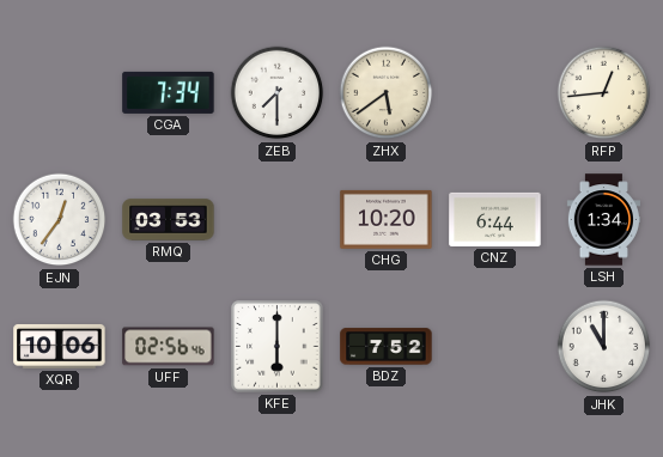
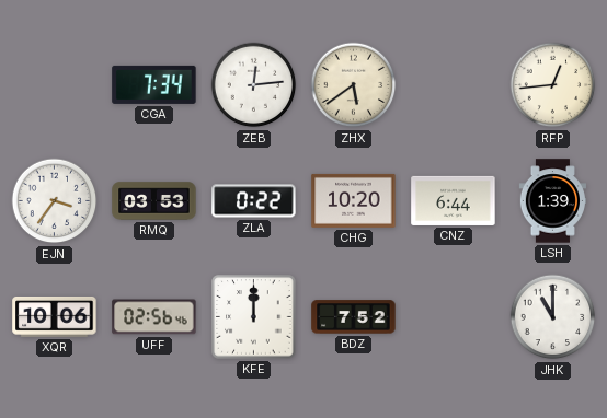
ZEB: 7:30 -> 12:14 (254, 85)
EJN: 12:36 -> 3:36 (55, 201)
ZLA: none -> 0:22 (254, 201)
LSH: 1:34 -> 1:39 (552, 201)
KFE: 6:00 -> 12:00 (254, 317)
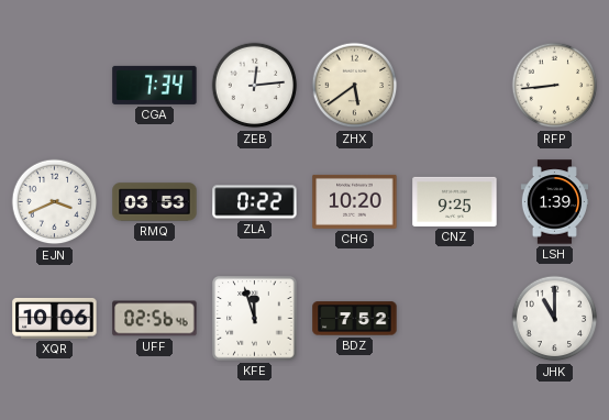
RFP: 12:44 -> 8:44 (555, 86)
EJN: 3:36 -> 3:41 (55, 202)
CNZ: 6:44 -> 9:25 (455, 201)
KFE: 12:00 -> 11:57 (255, 319)
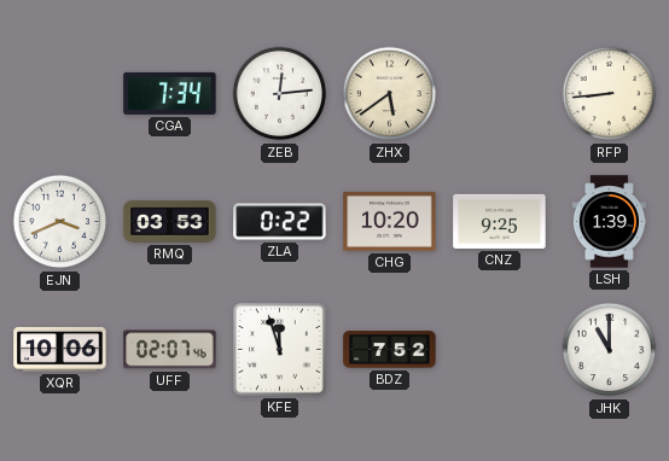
UFF: 02:56 -> 02:07 (170, 350)
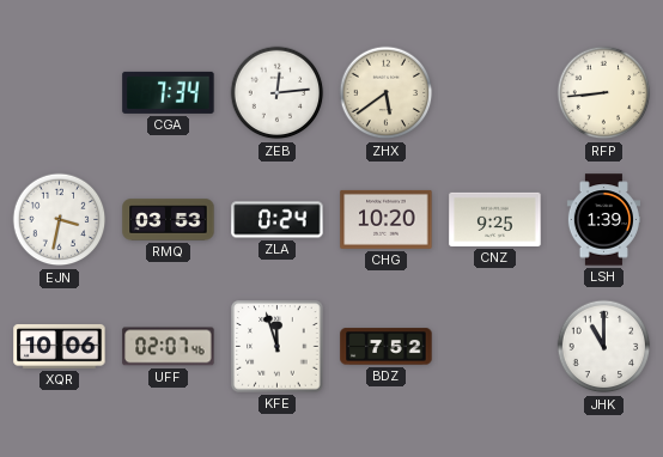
EJN: 3:41 -> 3:32 (60, 220)
ZLA: 0:22 -> 0:24 (278, 220)
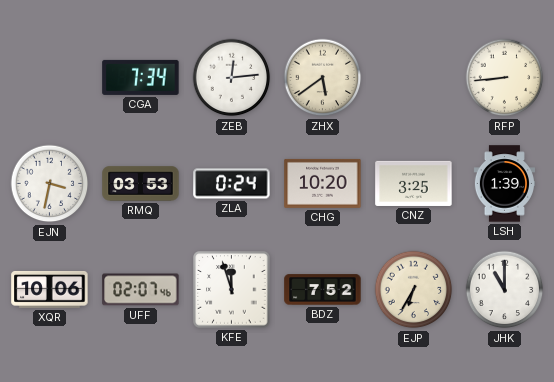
CNZ: 9:25 -> 3:25 (414, 183)
EJP: none -> 6:35 (414, 290)
